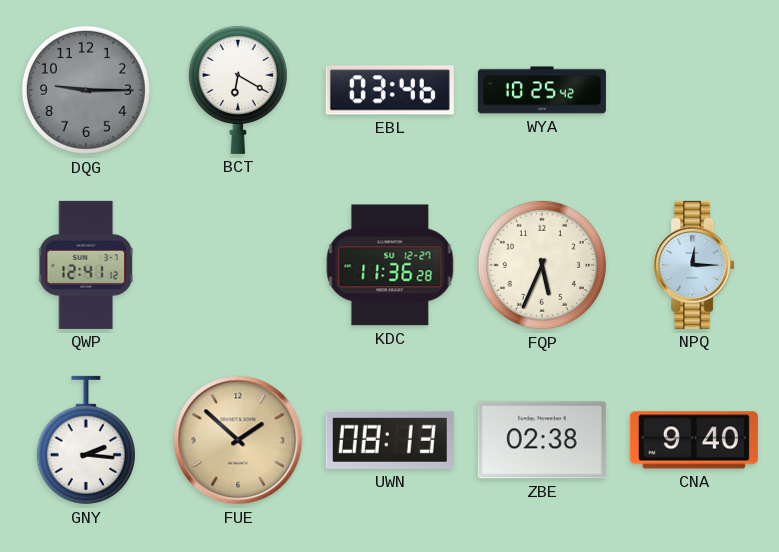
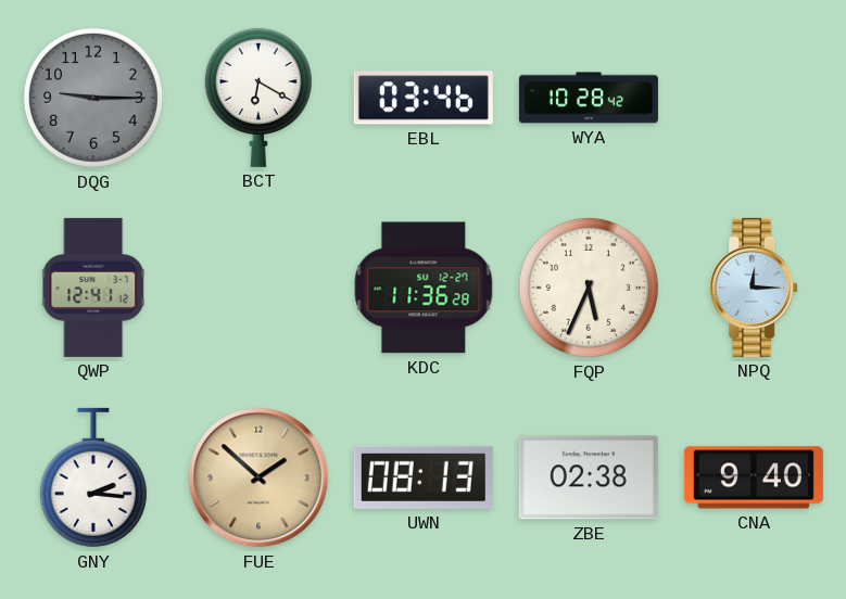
WYA: 10:25 -> 10:28 (589, 98)
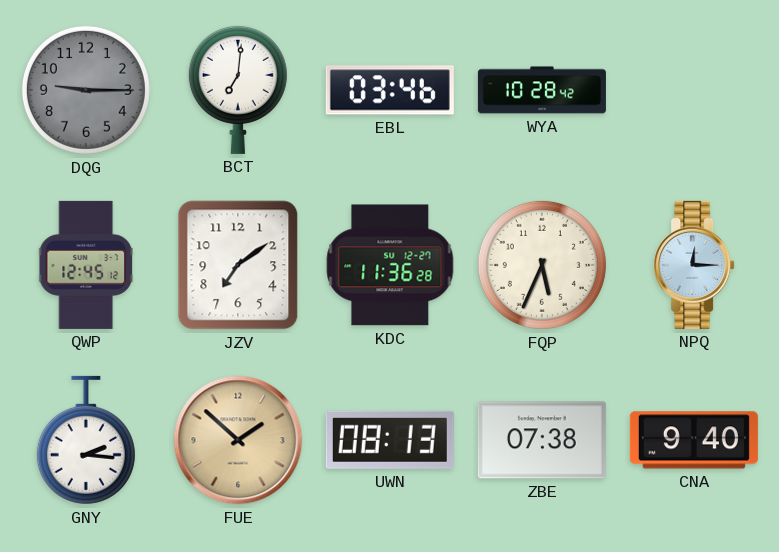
BCT: 6:20 -> 7:01 (238, 89)
QWP: 12:41 -> 12:45 (87, 265)
JZV: none -> 7:09 (238, 265)
ZBE: 02:38 -> 07:38 (542, 440)
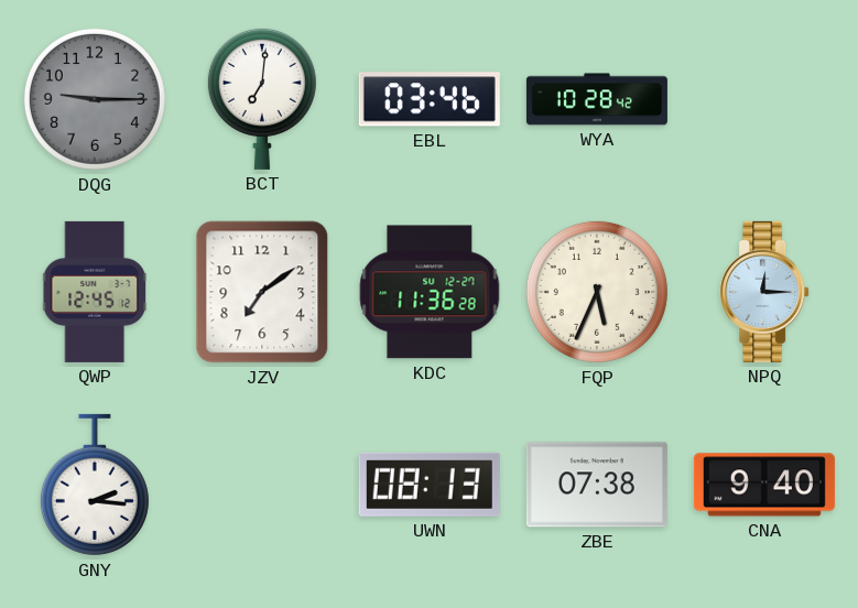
FUE: 1:52 -> none (238, 440)
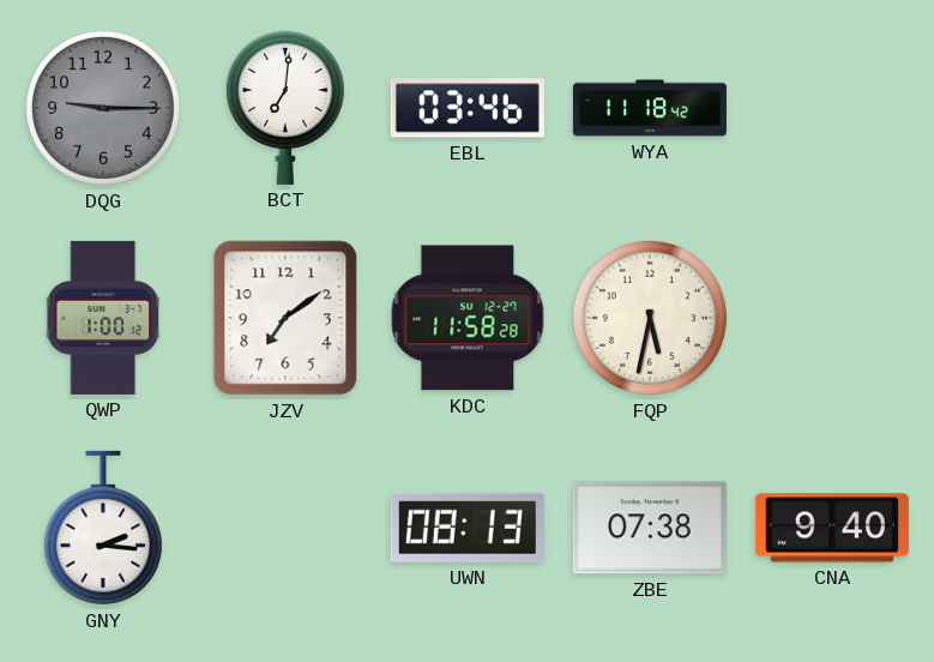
WYA: 10:28 -> 11:18 (650, 108)
QWP: 12:45 -> 1:00 (104, 318)
KDC: 11:36 -> 11:58 (468, 318)
FQP: 5:34 -> 5:32 (650, 318)
NPQ: 12:15 -> none (764, 292)
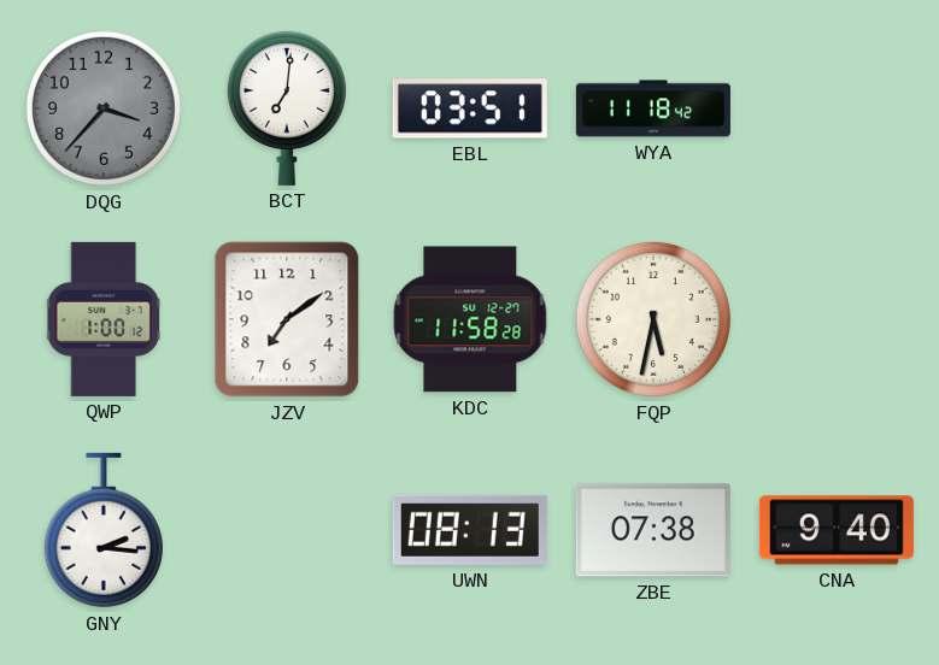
DQG: 9:15 -> 3:37 (104, 108)
EBL: 03:46 -> 03:51 (470, 108)
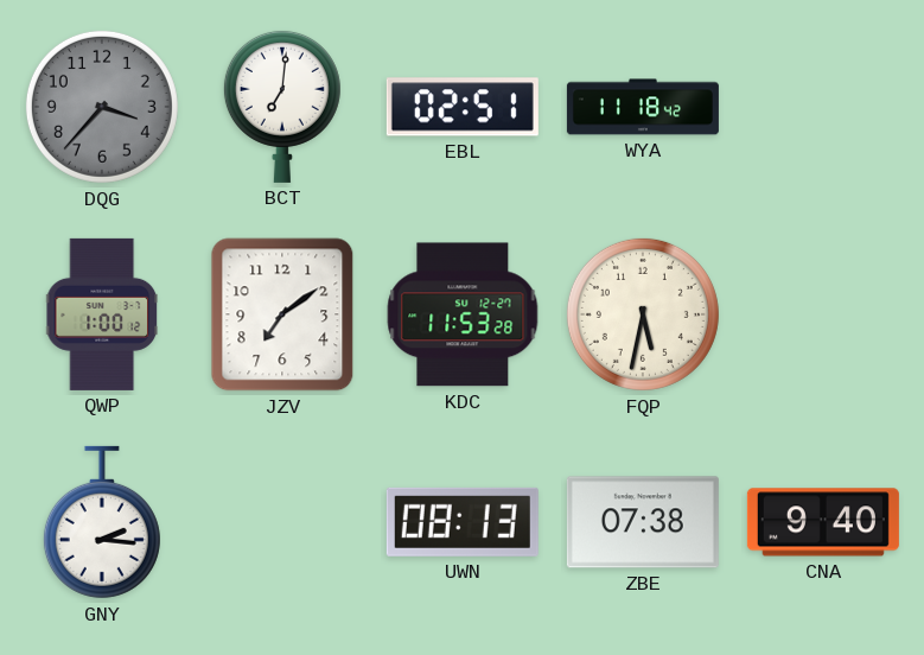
EBL: 03:51 -> 02:51 (463, 107)
KDC: 11:58 -> 11:53 (463, 314)
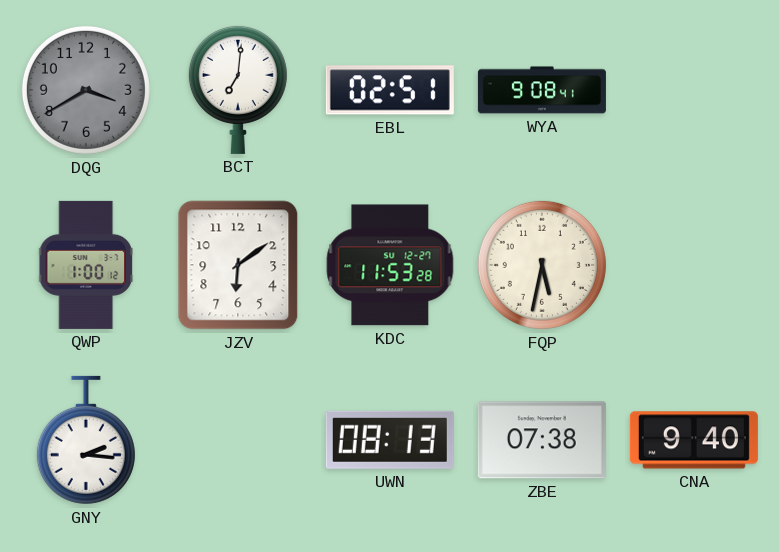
DQG: 3:37 -> 3:40 (86, 90)
WYA: 11:18 -> 9:08 (542, 90)
JZV: 7:09 -> 6:09 (238, 265)
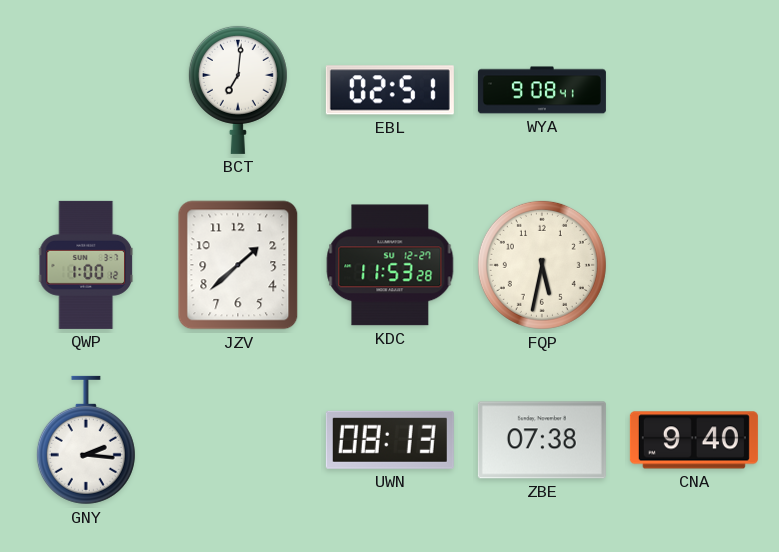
DQG: 3:40 -> none (86, 90)
JZV: 6:09 -> 1:38 (238, 265)
